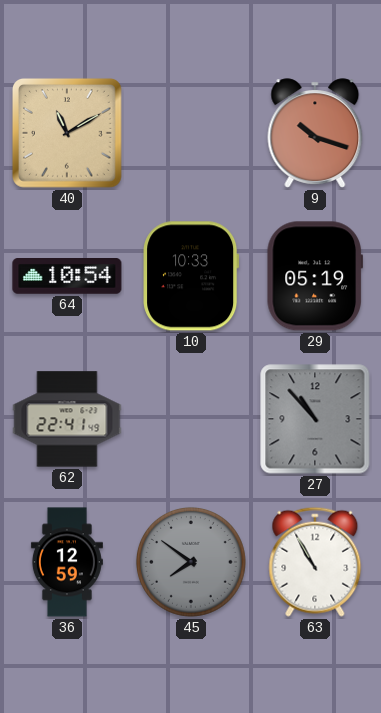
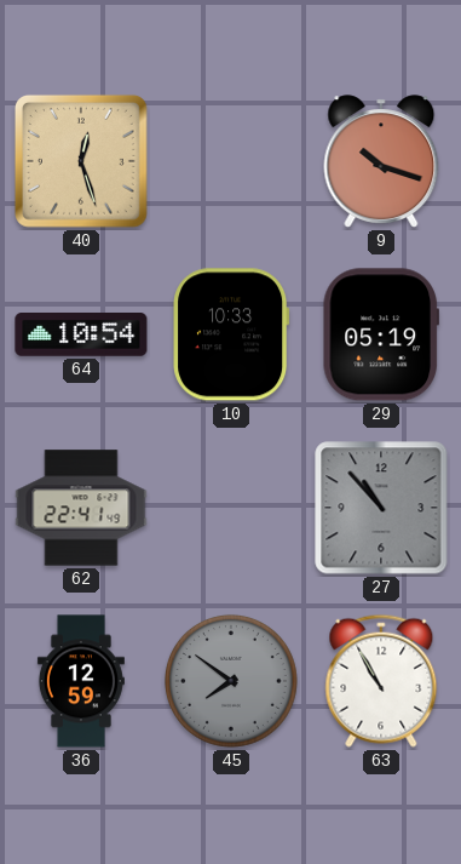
40: 11:10 -> 12:27 (81, 161)
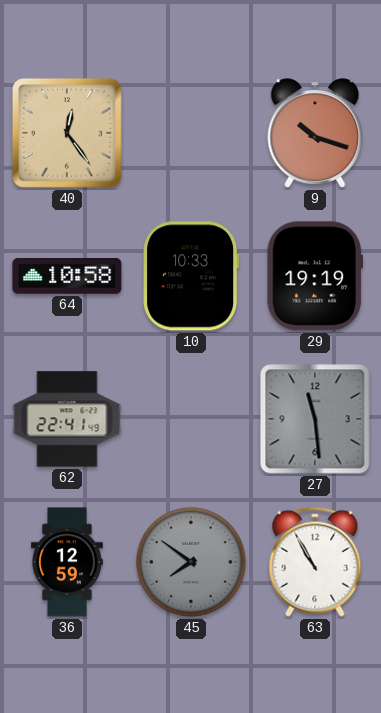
40: 12:27 -> 12:24 (67, 133)
64: 10:54 -> 10:58 (67, 276)
29: 05:19 -> 19:19 (315, 276)
27: 10:53 -> 11:29 (315, 419)
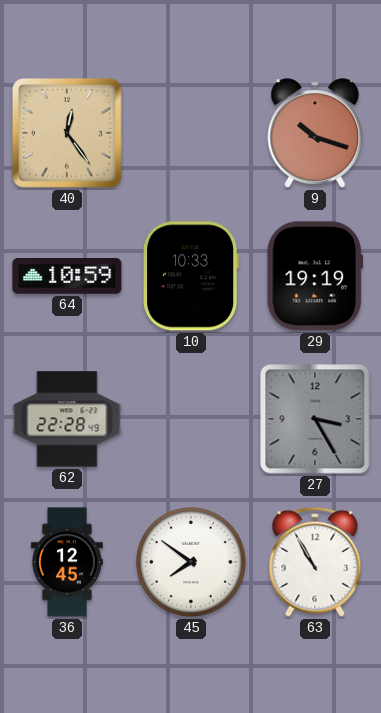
64: 10:58 -> 10:59 (67, 276)
62: 22:41 -> 22:28 (67, 419)
27: 11:29 -> 3:25 (315, 419)
36: 12:59 -> 12:45 (67, 562)
45 dial: grey -> white (191, 562)
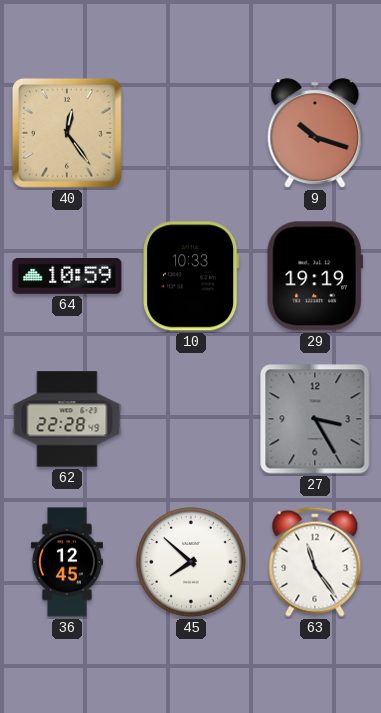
45: 7:51 -> 7:52 (191, 562)
63: 10:55 -> 11:24 (315, 562)
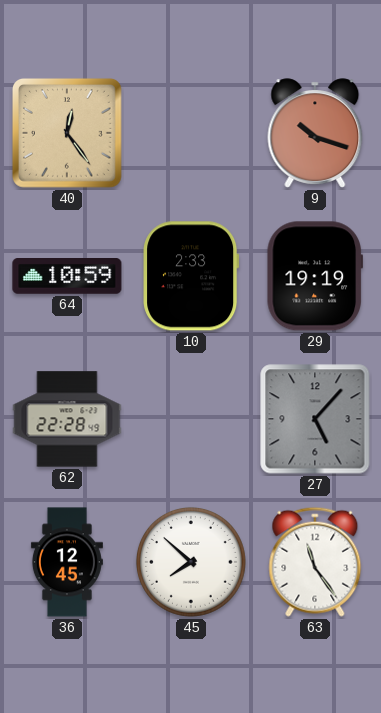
10: 10:33 -> 2:33 (191, 276)
27: 3:25 -> 5:07 (315, 419)
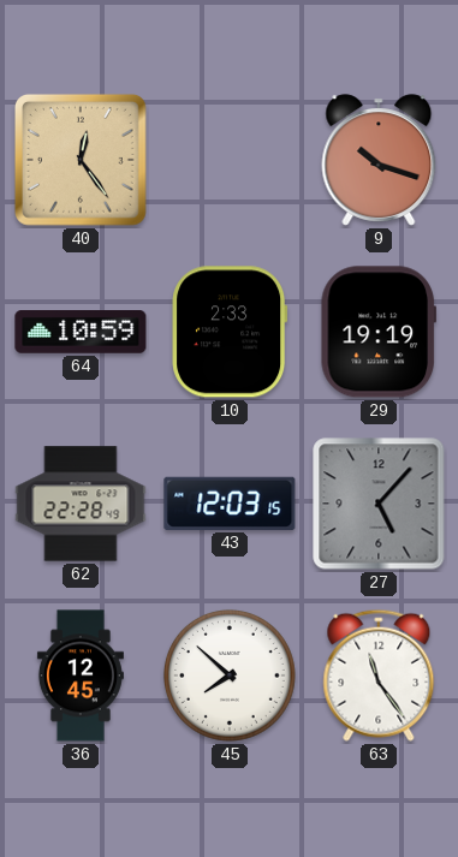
43: none -> 12:03 (230, 504)
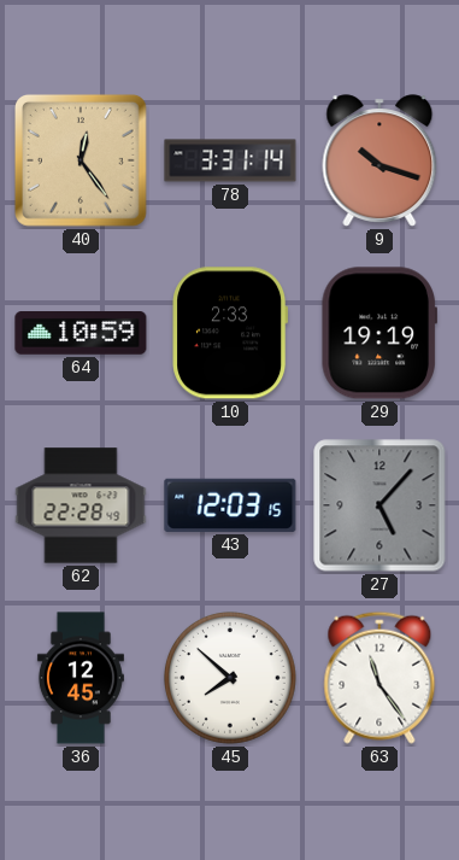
78: none -> 3:31 (230, 160)
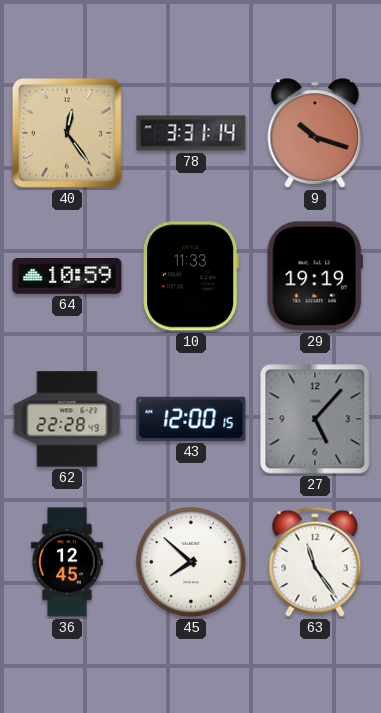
10: 2:33 -> 11:33 (191, 276)
43: 12:03 -> 12:00 (191, 419)
